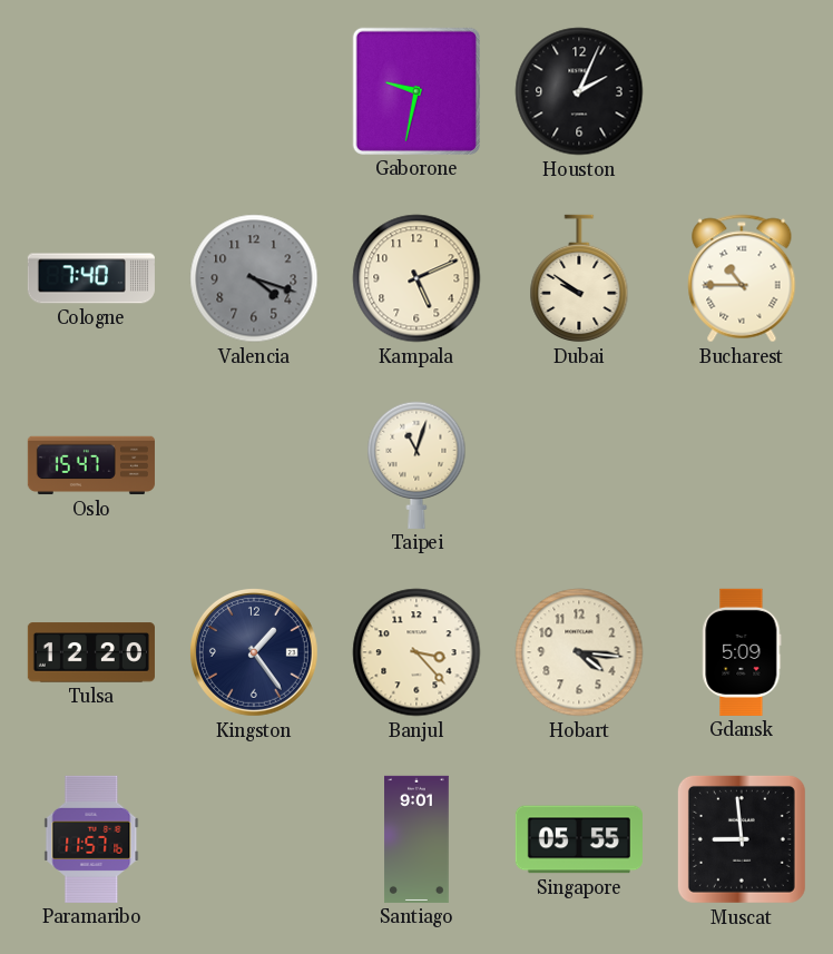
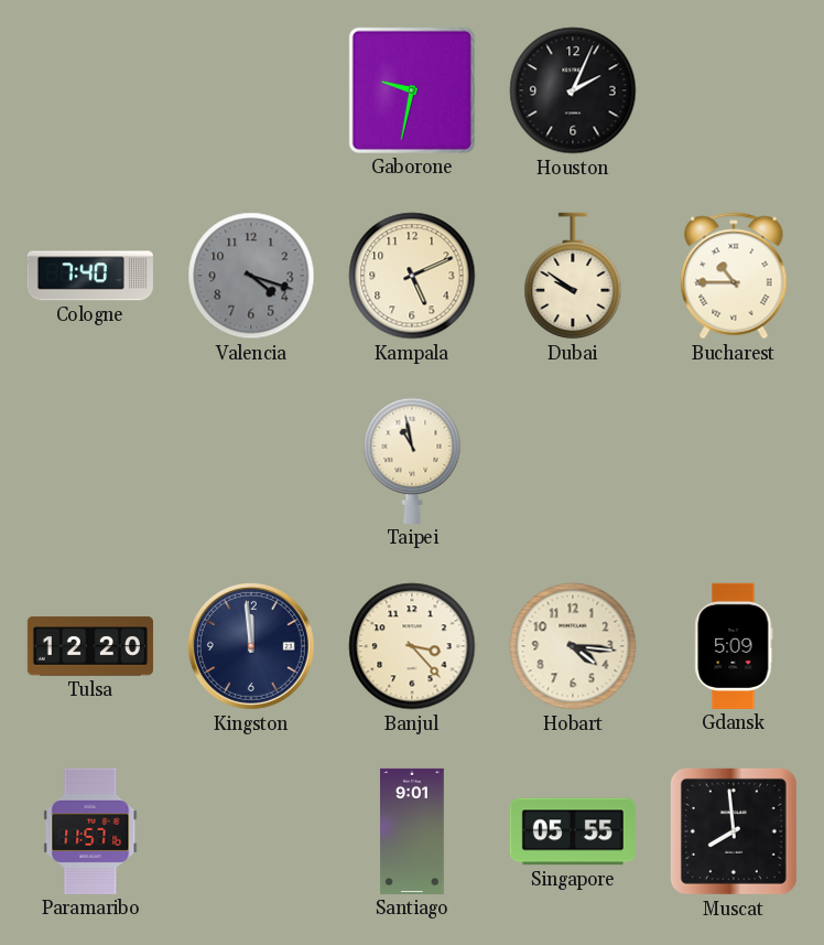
Oslo: 15:47 -> none (91, 465)
Taipei: 11:03 -> 10:58 (412, 461)
Kingston: 1:24 -> 11:59 (251, 646)
Muscat: 8:59 -> 7:59 (734, 831)
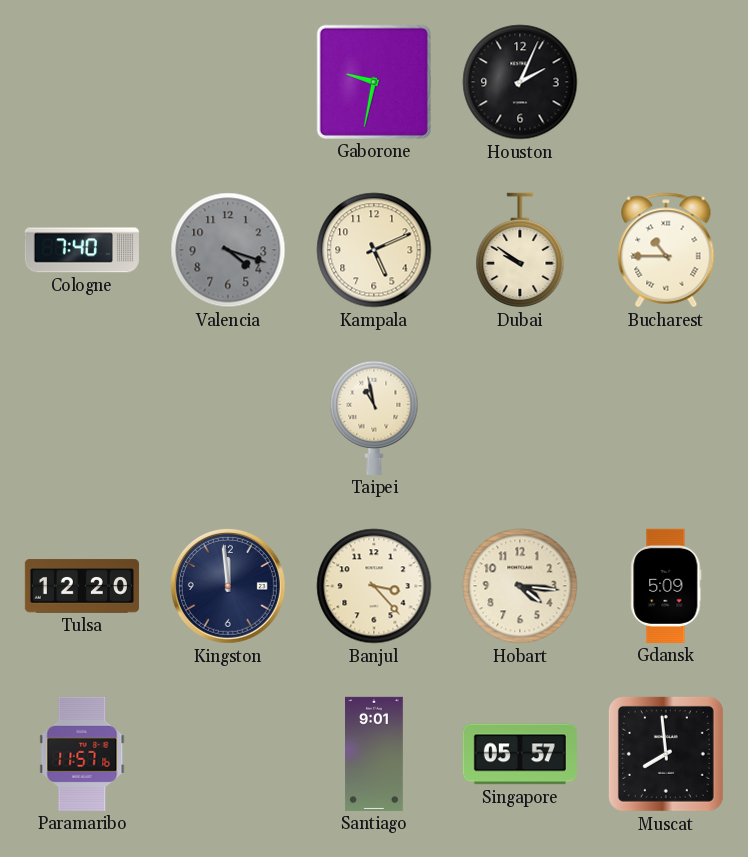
Singapore: 05:55 -> 05:57 (520, 754)
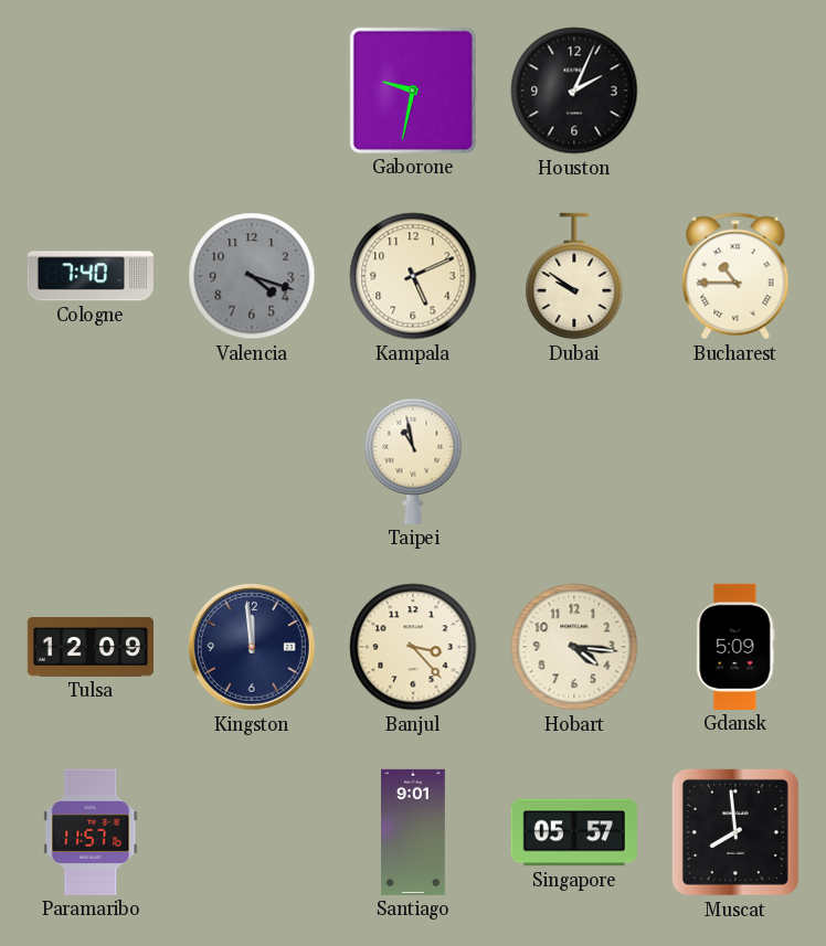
Tulsa: 12:20 -> 12:09 (91, 647)
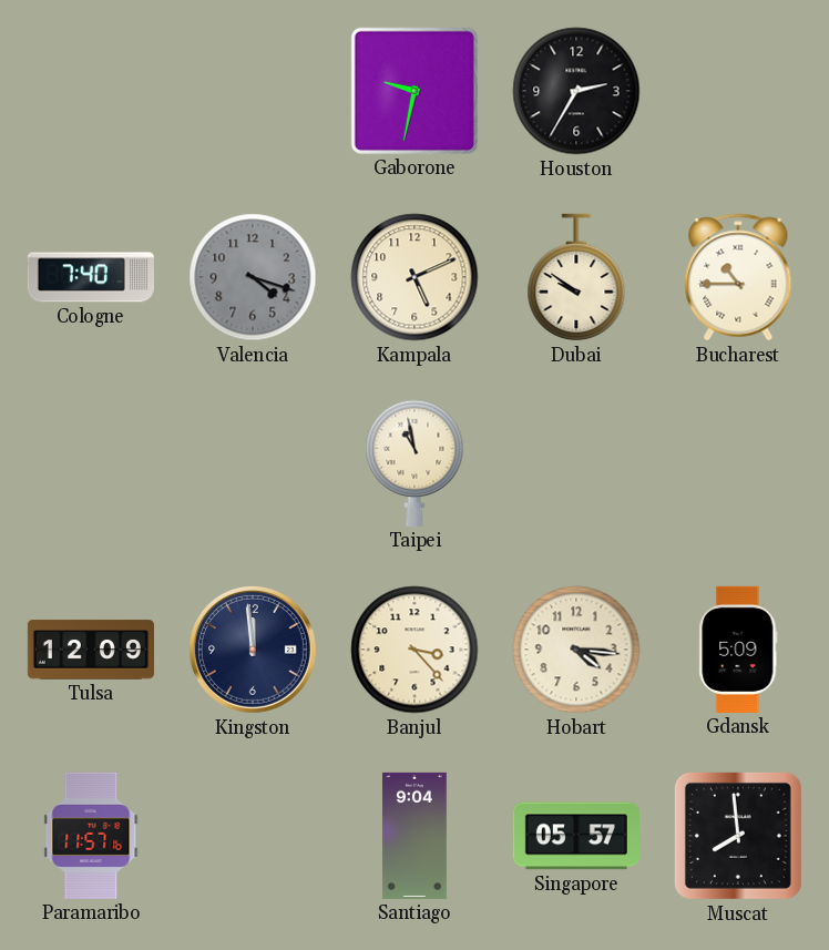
Houston: 2:04 -> 2:35 (576, 91)
Santiago: 9:01 -> 9:04 (416, 836)
